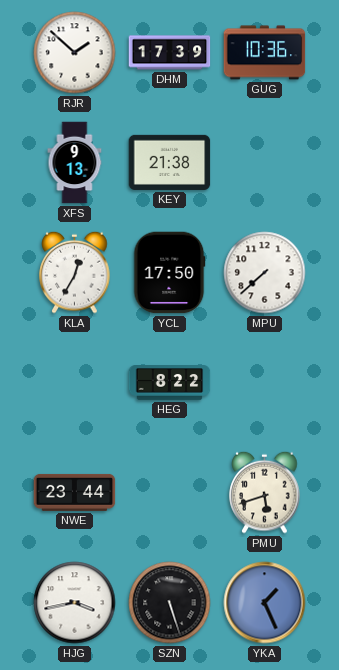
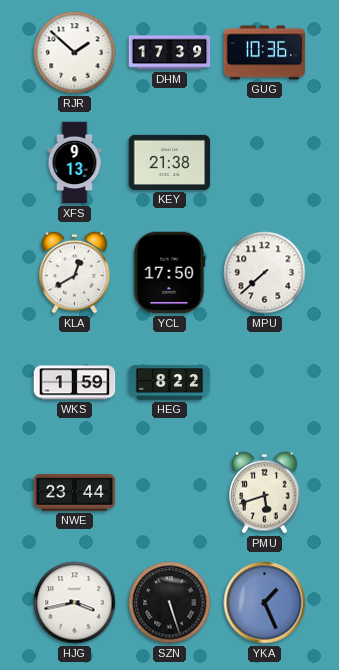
KLA: 12:35 -> 12:40 (75, 272)
WKS: none -> 1:59 (75, 383)
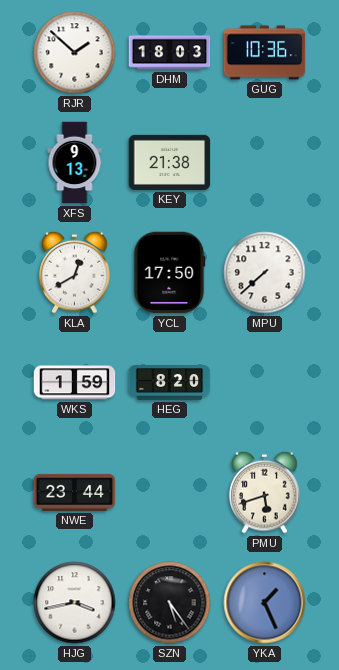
DHM: 17:39 -> 18:03 (170, 53)
HEG: 8:22 -> 8:20 (170, 383)
SZN: 5:27 -> 5:24 (170, 603)
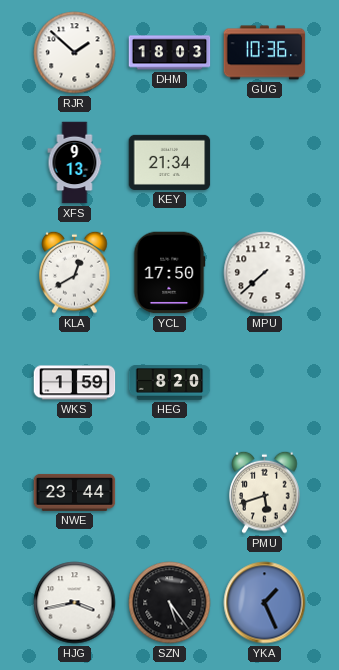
KEY: 21:38 -> 21:34 (170, 162)
